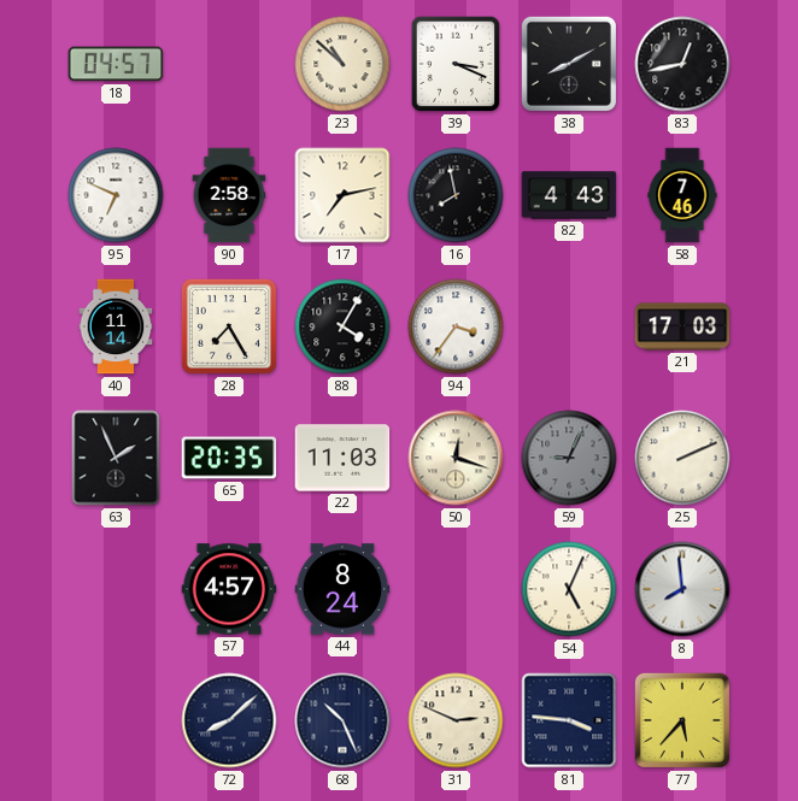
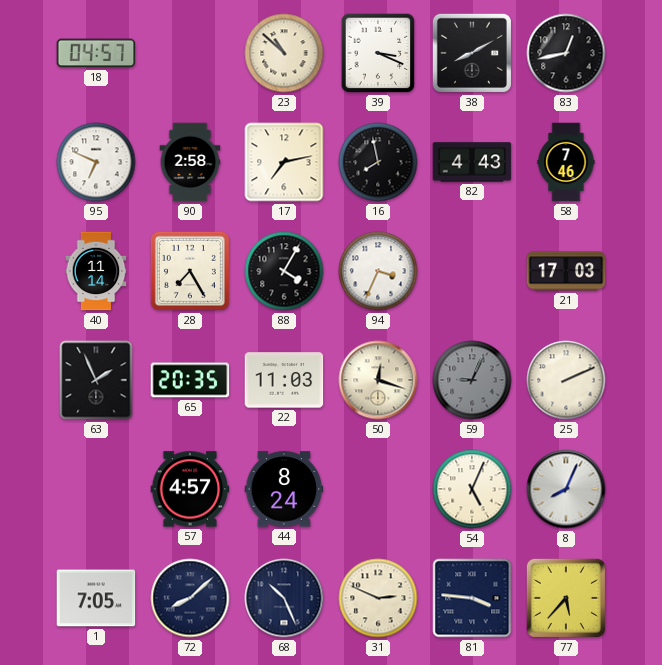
94: 3:36 -> 3:34 (378, 271)
8: 7:59 -> 8:04 (566, 489)
1: none -> 7:05 (96, 598)
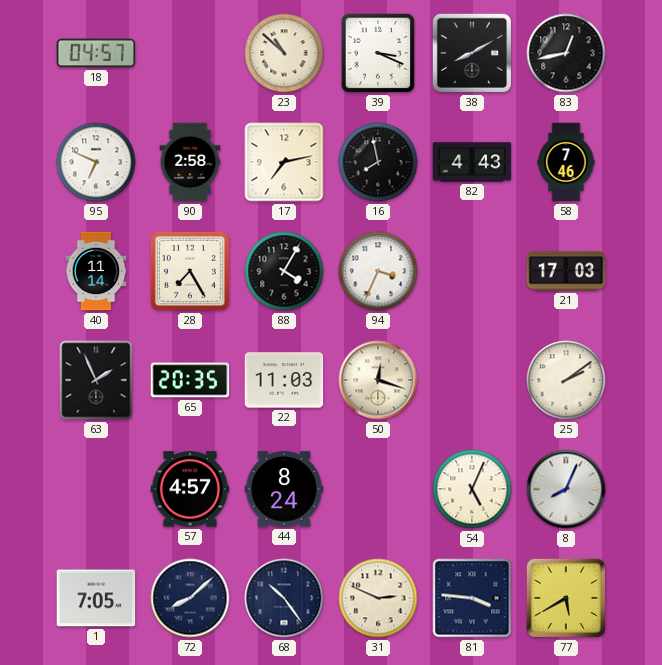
59: 9:04 -> none (472, 380)
25: 2:11 -> 2:09 (566, 380)
68: 10:26 -> 10:24 (284, 598)
77: 5:37 -> 5:40 (566, 598)
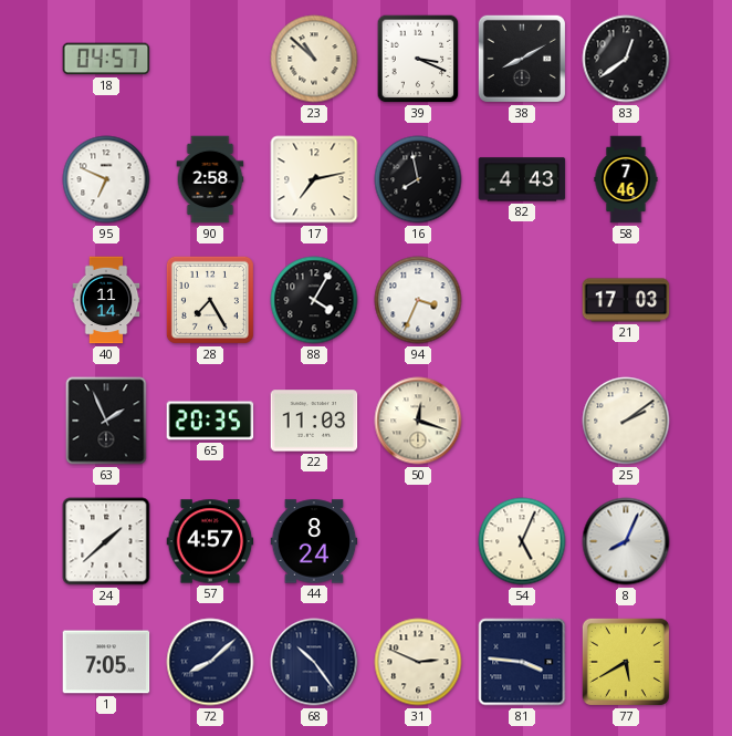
83: 12:43 -> 12:39 (626, 59)
24: none -> 1:38 (106, 541)
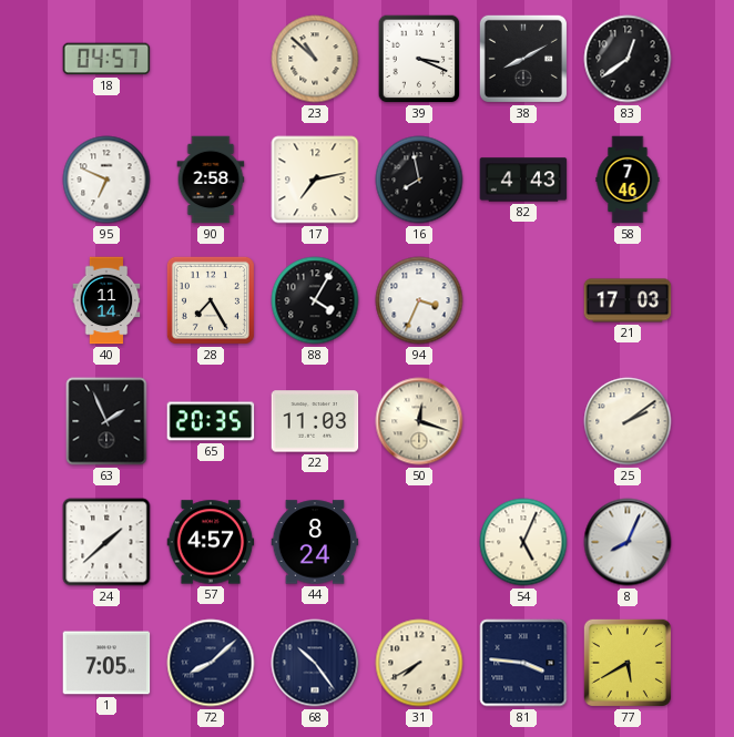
31: 2:49 -> 7:40 (419, 663)
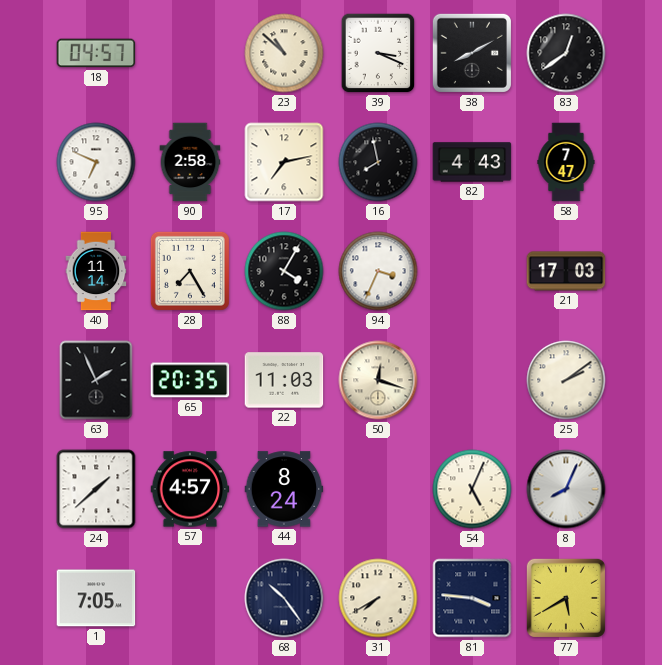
58: 7:46 -> 7:47 (566, 162)
72: 8:08 -> none (211, 663)
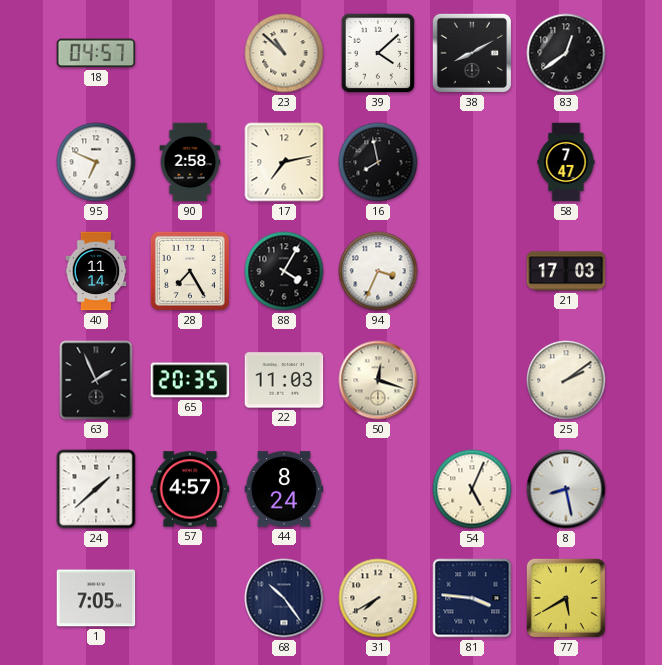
39: 3:19 -> 4:08 (378, 53)
82: 4:43 -> none (472, 162)
8: 8:04 -> 8:28 (566, 489)
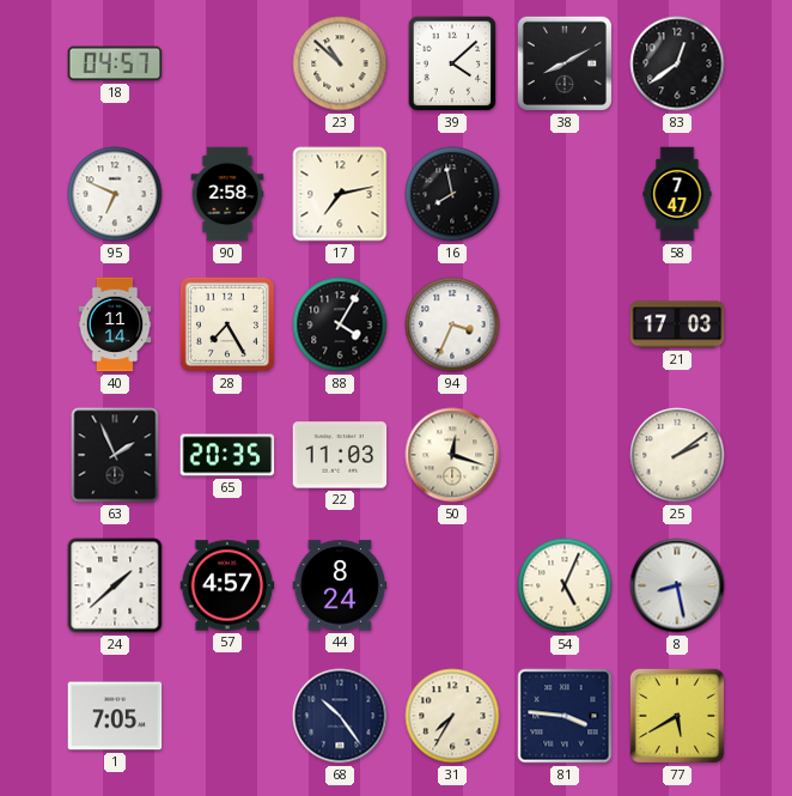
31: 7:40 -> 7:35 (452, 716)
